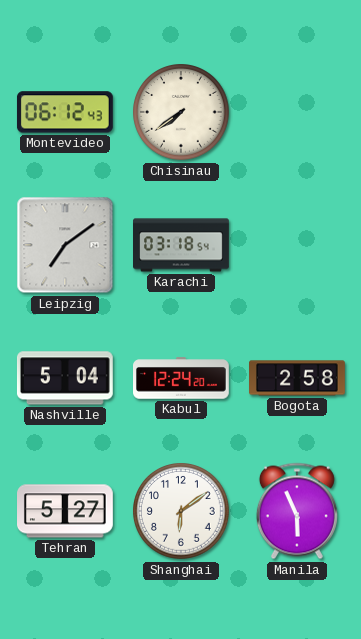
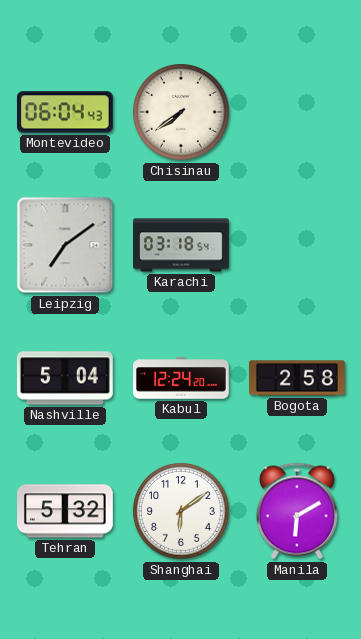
Montevideo: 06:12 -> 06:04 (65, 112)
Tehran: 5:27 -> 5:32 (66, 511)
Manila: 5:56 -> 6:10 (297, 511)
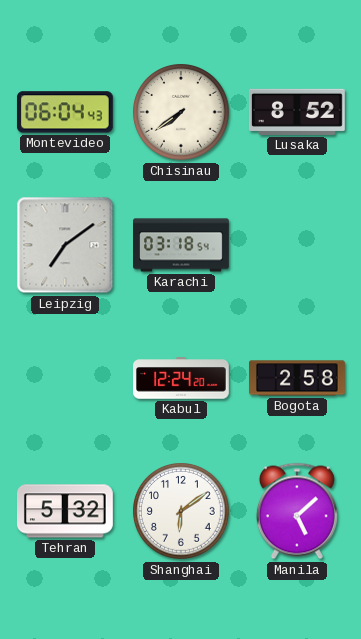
Lusaka: none -> 8:52 (297, 112)
Nashville: 5:04 -> none (65, 378)
Manila: 6:10 -> 5:08 (297, 511)
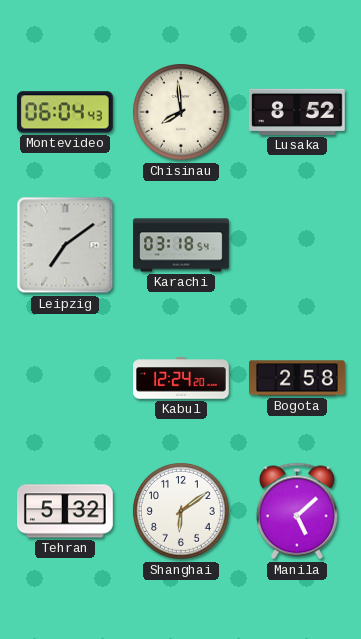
Chisinau: 7:39 -> 7:59 (182, 113)
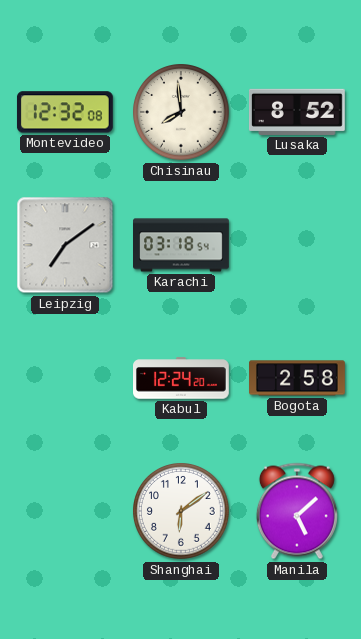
Montevideo: 06:04 -> 12:32 (65, 112)
Tehran: 5:32 -> none (66, 511)
